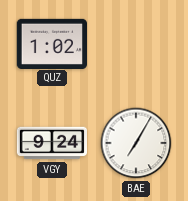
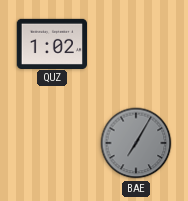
VGY: 9:24 -> none (51, 143)
BAE dial: white -> grey (136, 143)
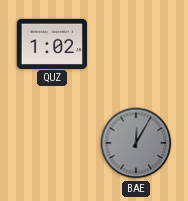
BAE: 7:05 -> 12:05 (136, 143)
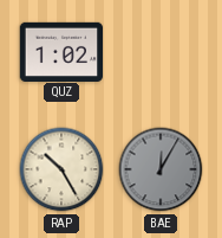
RAP: none -> 10:25 (61, 169)
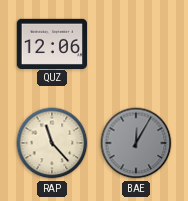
QUZ: 1:02 -> 12:06 (51, 43)
RAP: 10:25 -> 11:23 (52, 143)
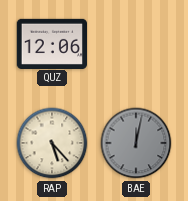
RAP: 11:23 -> 5:23 (52, 143)
BAE: 12:05 -> 12:02 (136, 143)
